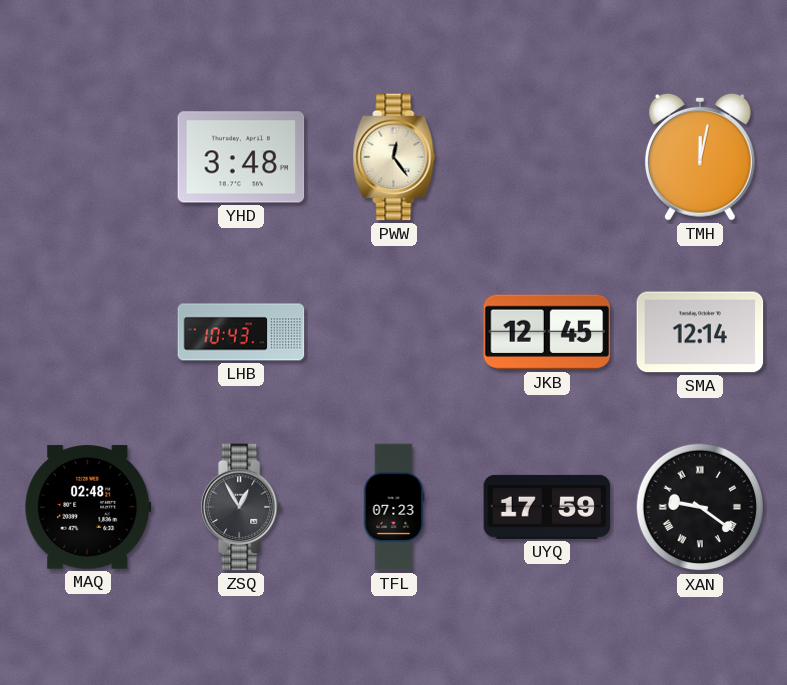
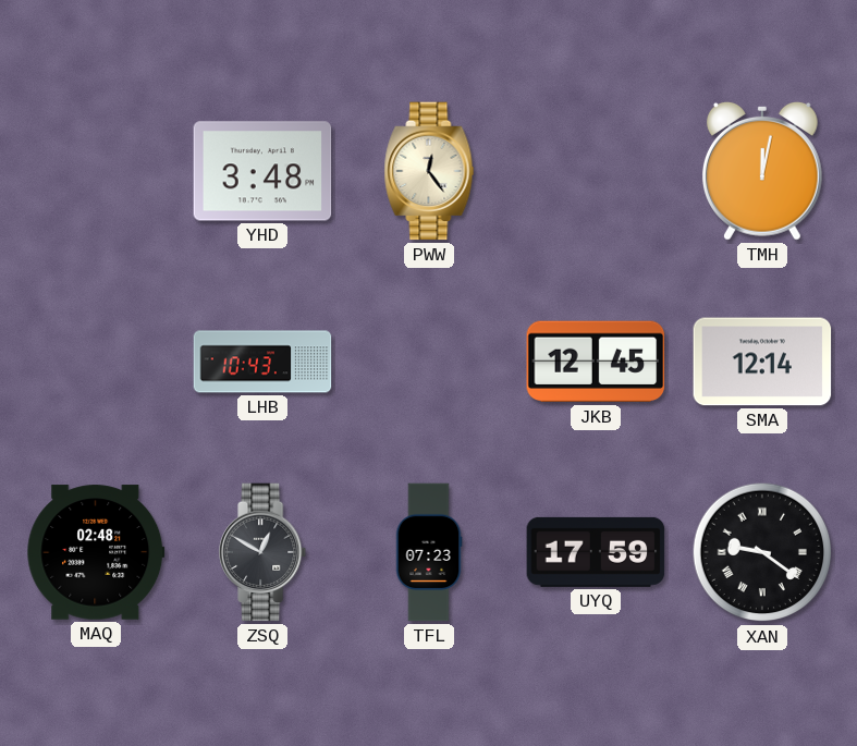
ZSQ: 12:55 -> 12:50 (264, 552)
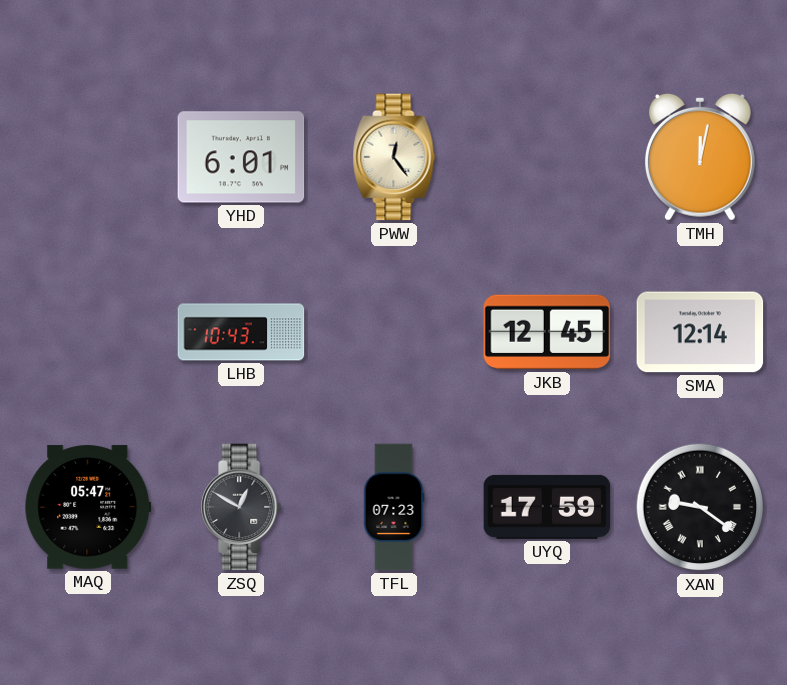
YHD: 3:48 -> 6:01 (241, 157)
MAQ: 02:48 -> 05:47 (88, 507)
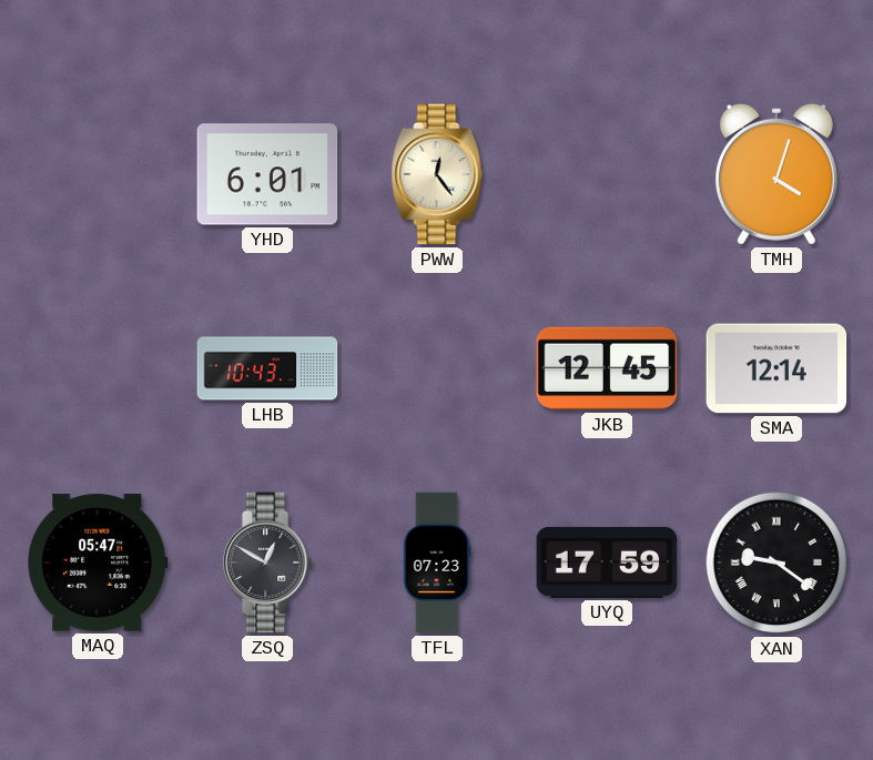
TMH: 12:02 -> 4:03 (776, 174)
